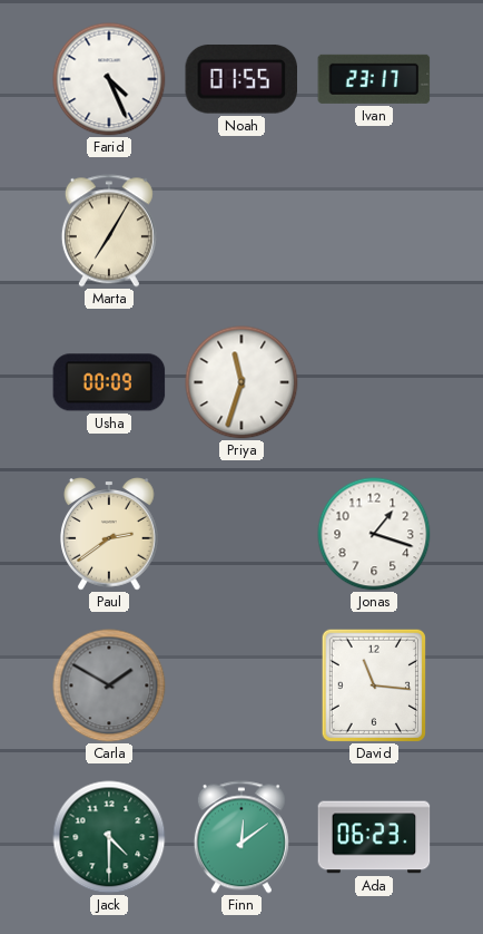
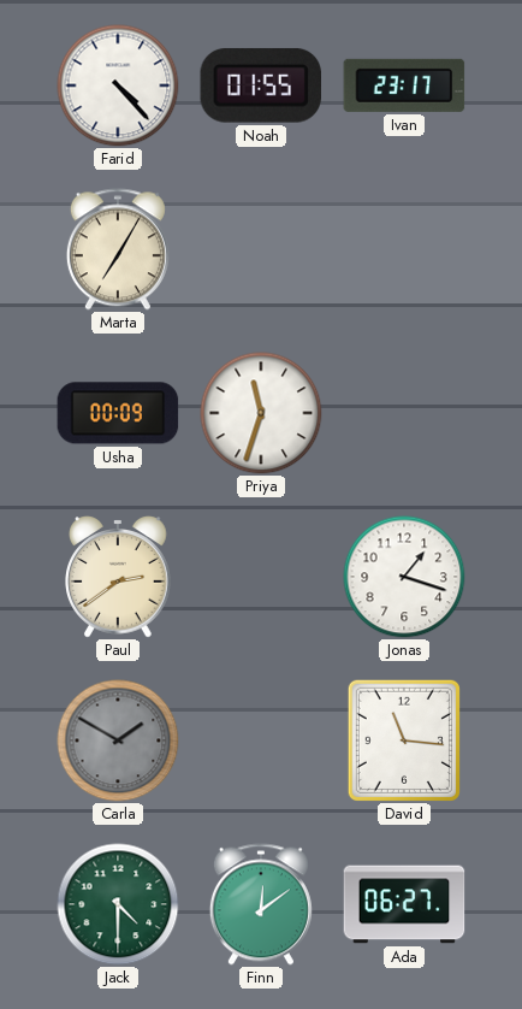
Farid: 4:26 -> 4:23 (118, 85)
Ada: 06:23 -> 06:27 (404, 904)
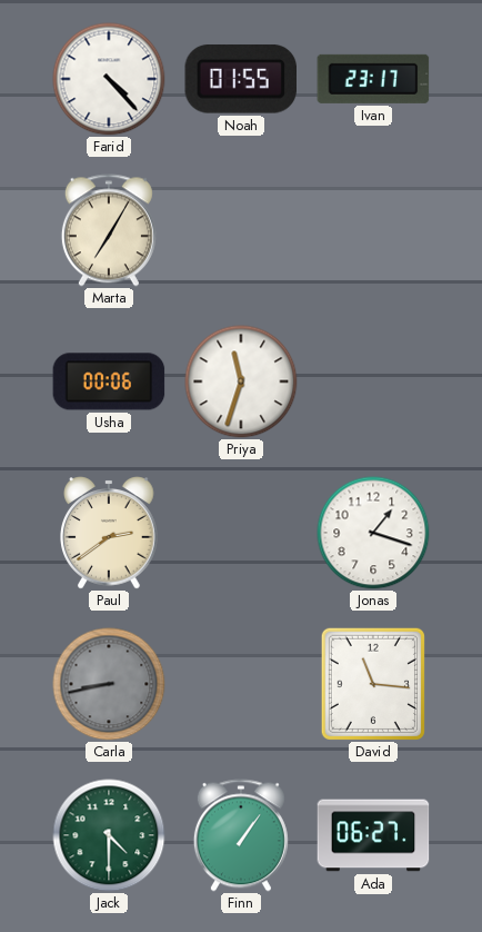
Usha: 00:09 -> 00:06 (109, 381)
Carla: 1:50 -> 8:43 (109, 684)
Finn: 12:09 -> 1:06 (241, 835)
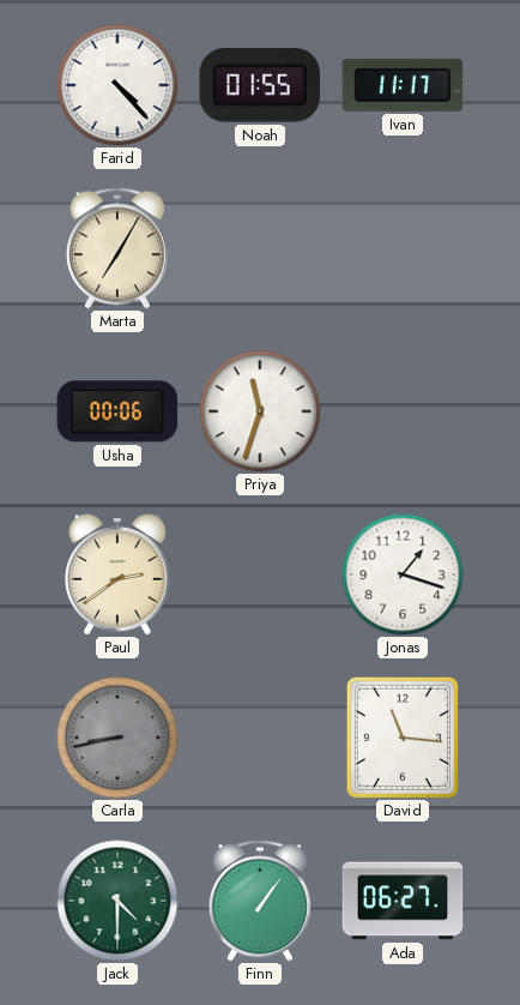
Ivan: 23:17 -> 11:17 (403, 85)
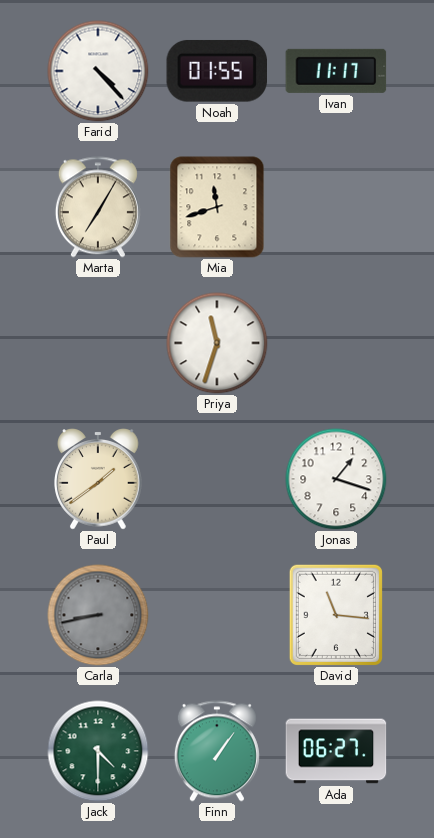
Mia: none -> 11:42 (217, 207)
Usha: 00:06 -> none (117, 411)
Paul: 2:39 -> 1:39 (98, 479)
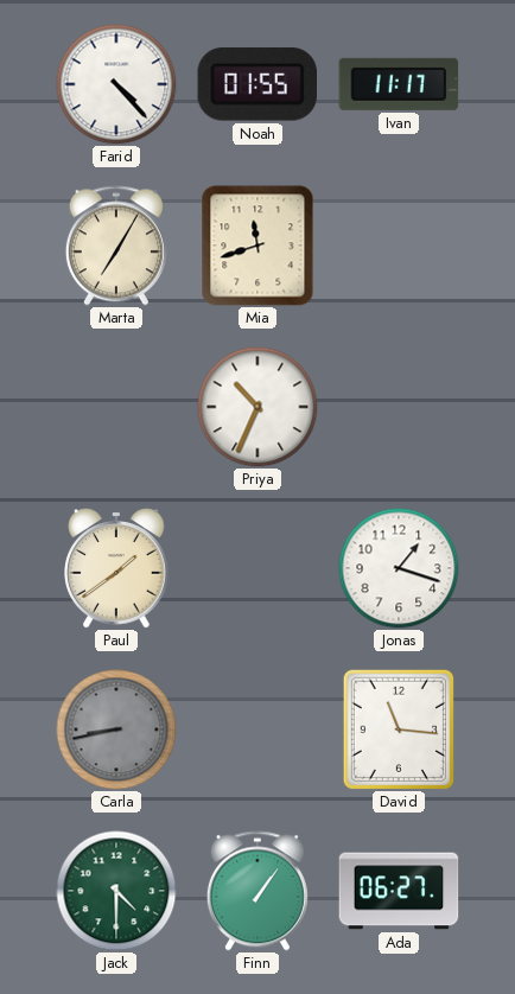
Priya: 11:33 -> 10:34 (257, 407)
